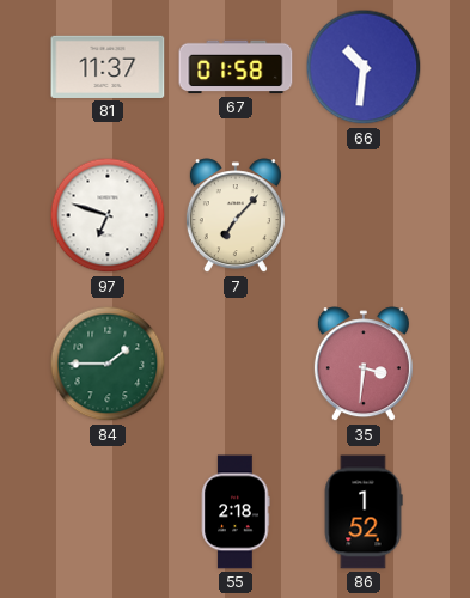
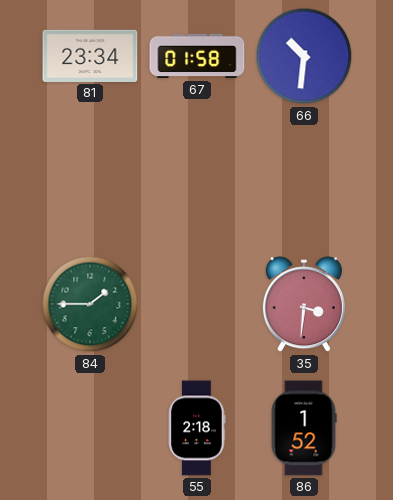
81: 11:37 -> 23:34 (90, 56)
97: 6:48 -> none (108, 215)
7: 7:07 -> none (236, 216)
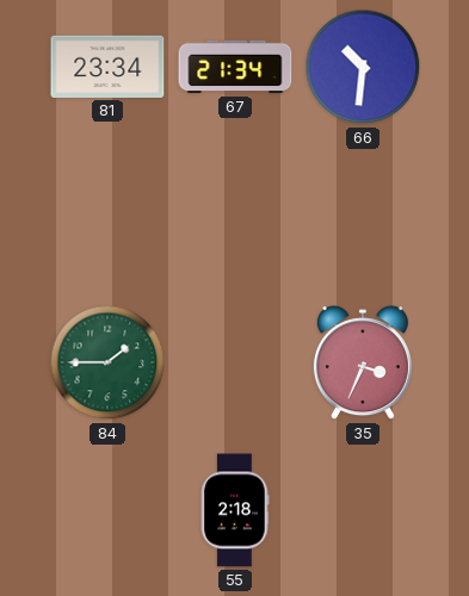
67: 01:58 -> 21:34 (235, 67)
35: 3:31 -> 3:34 (363, 364)
86: 1:52 -> none (304, 428)
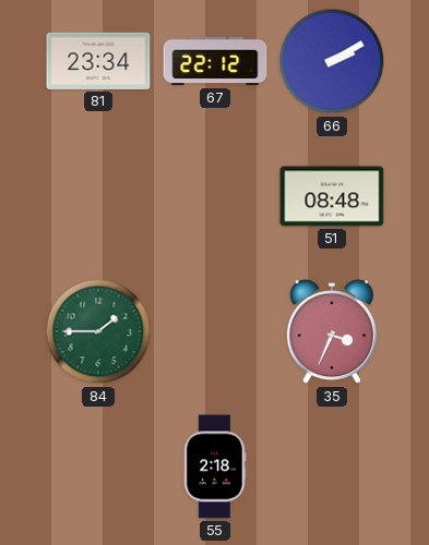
67: 21:34 -> 22:12 (215, 61)
66: 10:31 -> 2:10 (332, 61)
51: none -> 08:48 (332, 196)
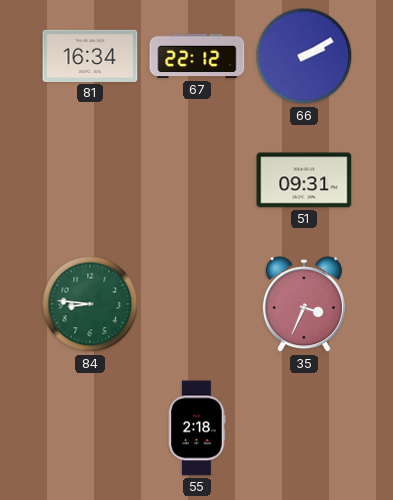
81: 23:34 -> 16:34 (90, 56)
51: 08:48 -> 09:31 (304, 180)
84: 1:45 -> 8:46 (90, 304)
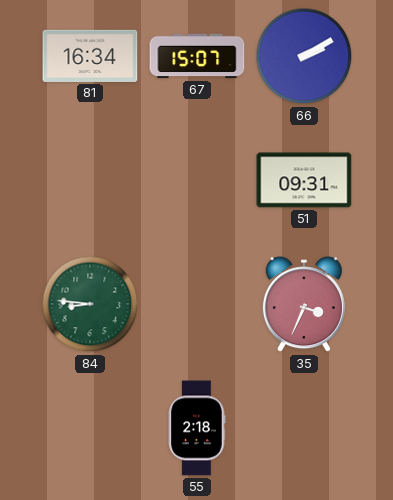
67: 22:12 -> 15:07 (197, 56)
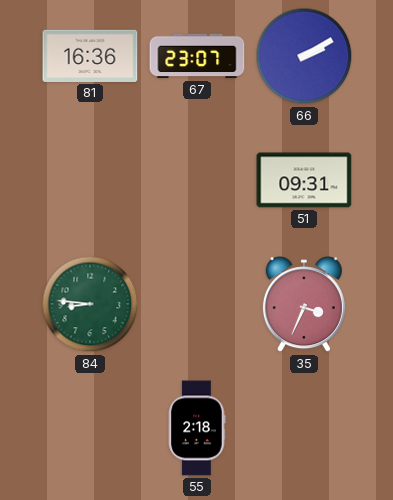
81: 16:34 -> 16:36 (90, 56)
67: 15:07 -> 23:07 (197, 56)
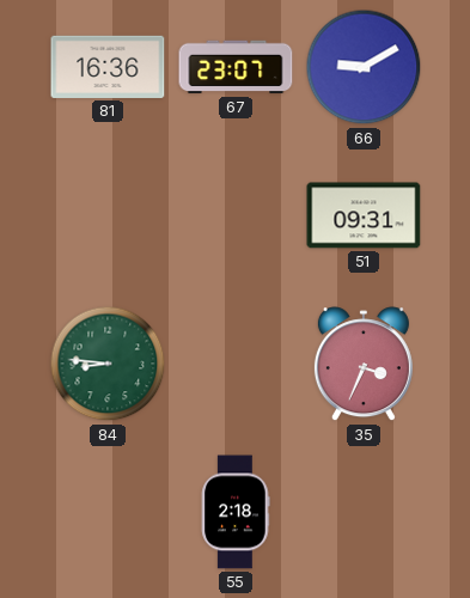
66: 2:10 -> 9:10 (364, 67)
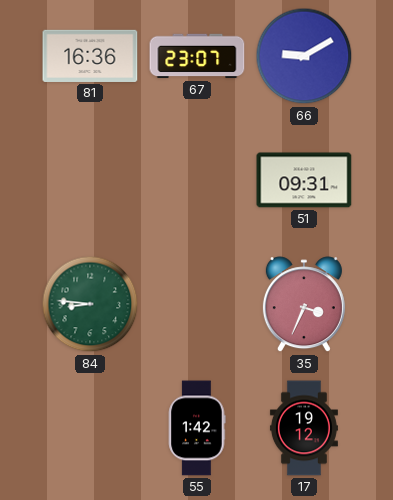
55: 2:18 -> 1:42 (197, 428)
17: none -> 19:12 (304, 428)
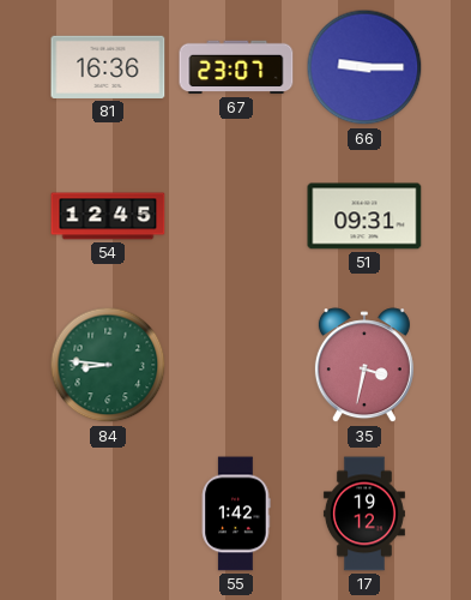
66: 9:10 -> 9:15 (364, 67)
54: none -> 12:45 (108, 216)
35: 3:34 -> 3:32 (364, 366)
